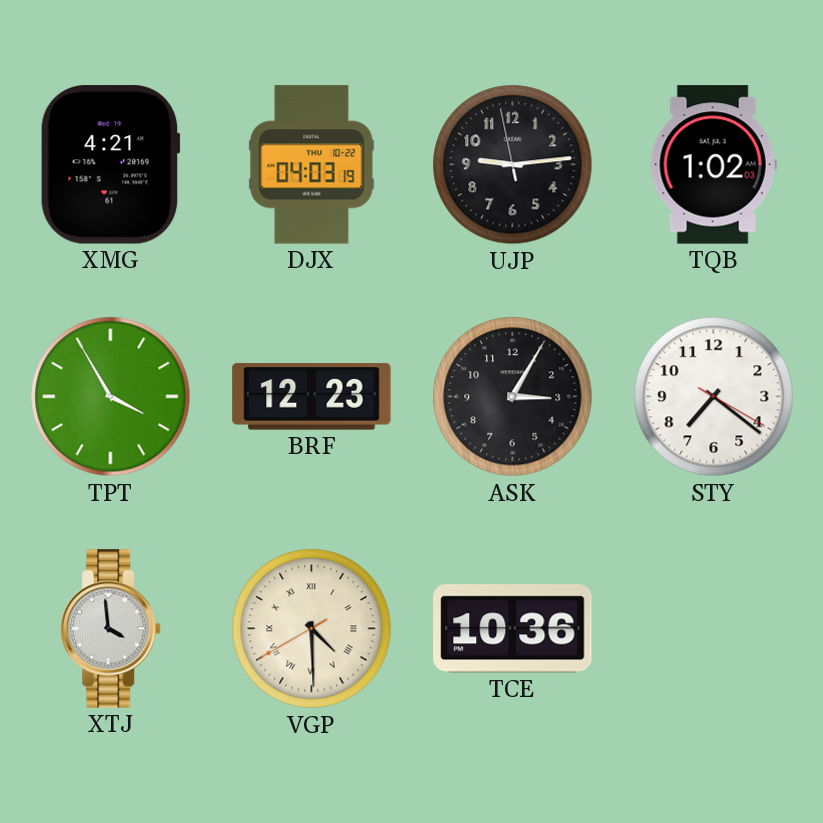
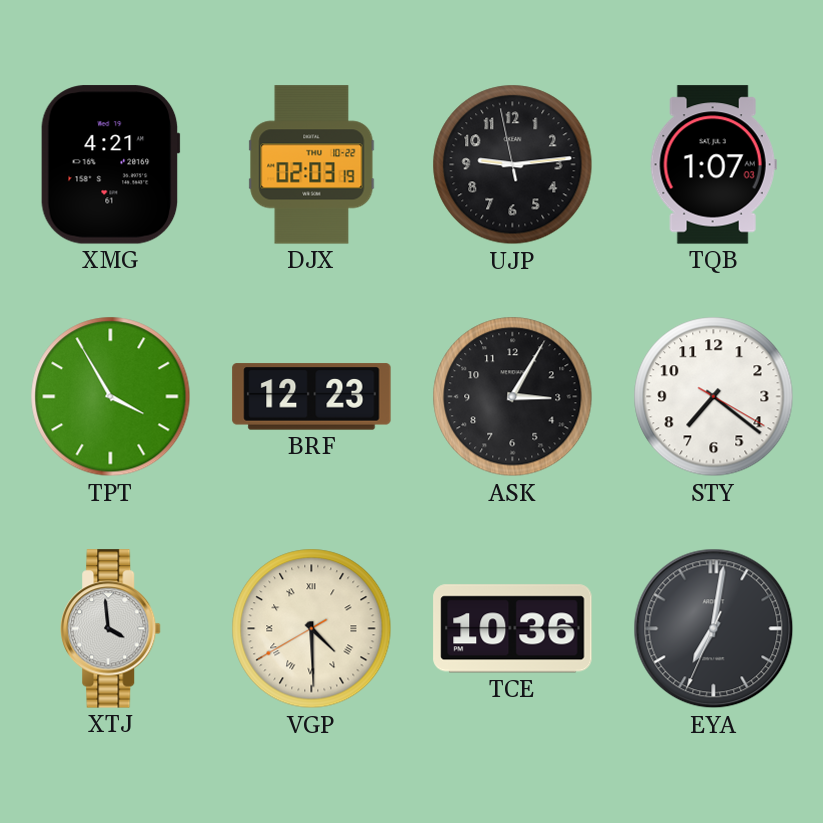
DJX: 04:03 -> 02:03 (312, 165)
TQB: 1:02 -> 1:07 (713, 165)
EYA: none -> 7:01 (714, 629)
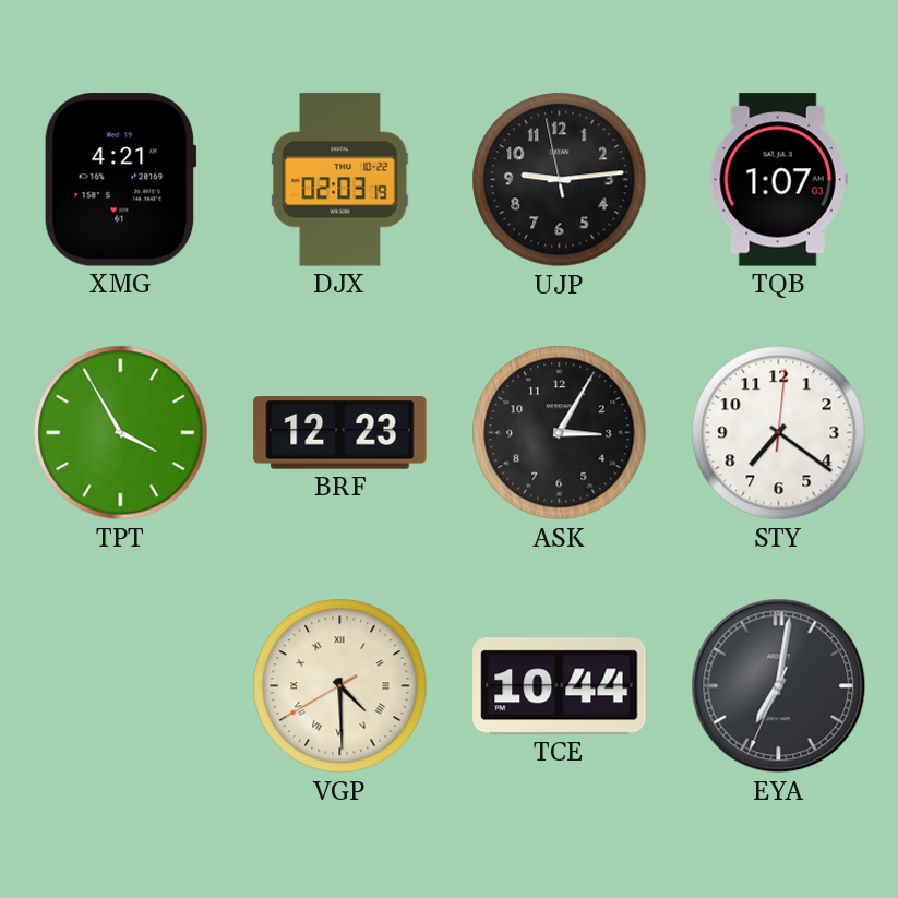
STY: 7:21:20 -> 7:21:01 (779, 433)
XTJ: 3:59 -> none (111, 629)
TCE: 10:36 -> 10:44 (560, 686)
